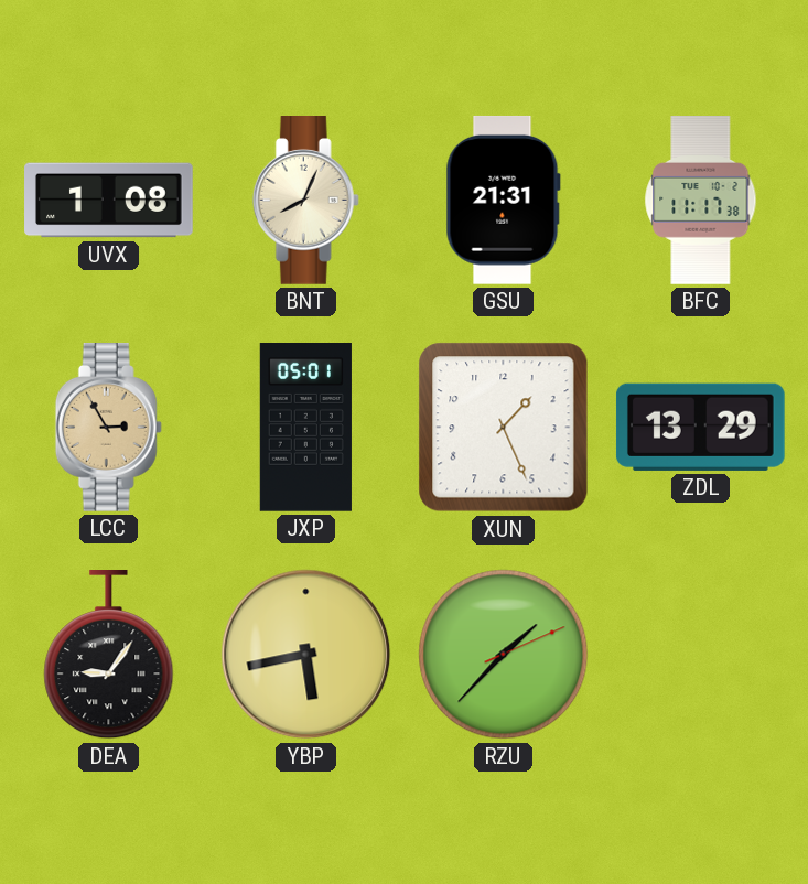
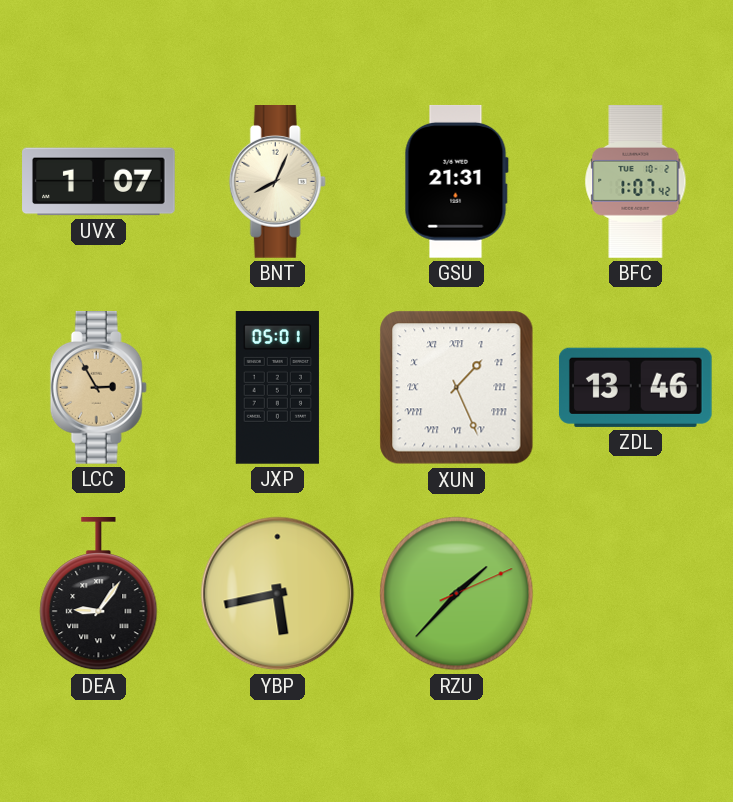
UVX: 1:08 -> 1:07 (99, 182)
BFC: 11:17 -> 1:07 (636, 182)
XUN numerals: Arabic -> Roman (457, 388)
ZDL: 13:29 -> 13:46 (635, 387)
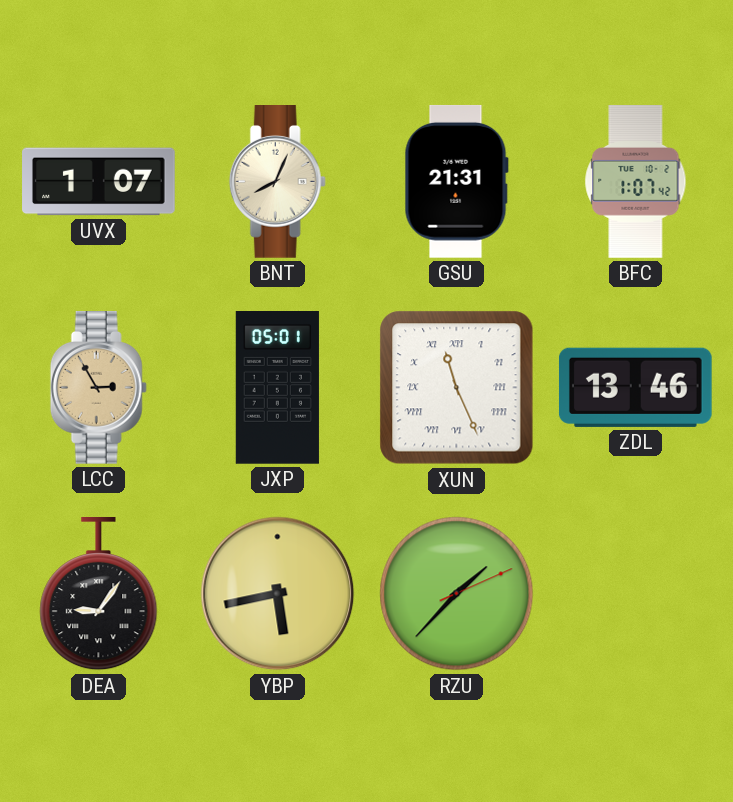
XUN: 1:26 -> 11:26 (457, 388)
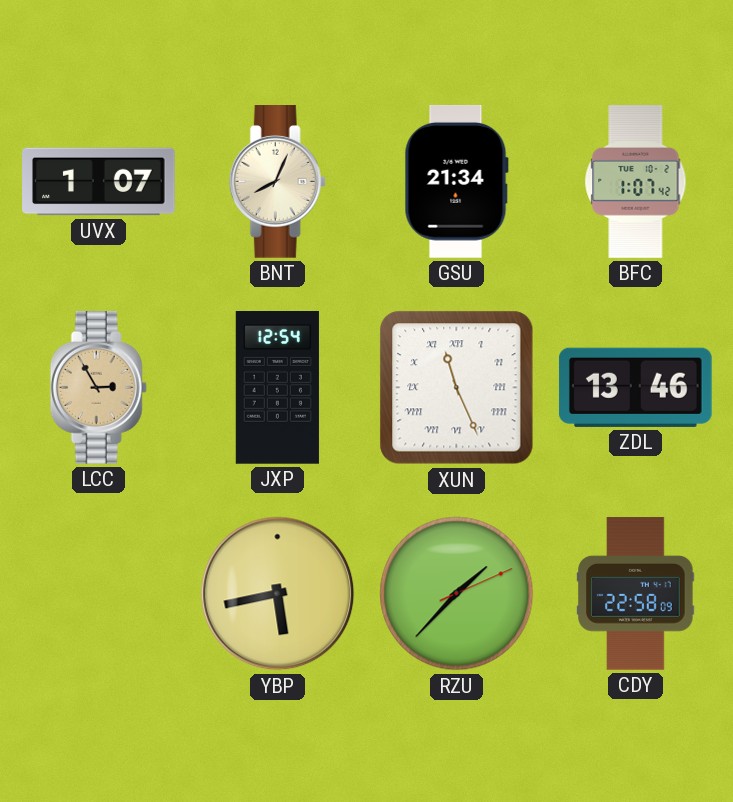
GSU: 21:31 -> 21:34 (456, 181)
JXP: 05:01 -> 12:54 (277, 388)
DEA: 9:06 -> none (99, 595)
CDY: none -> 22:58 (636, 594)
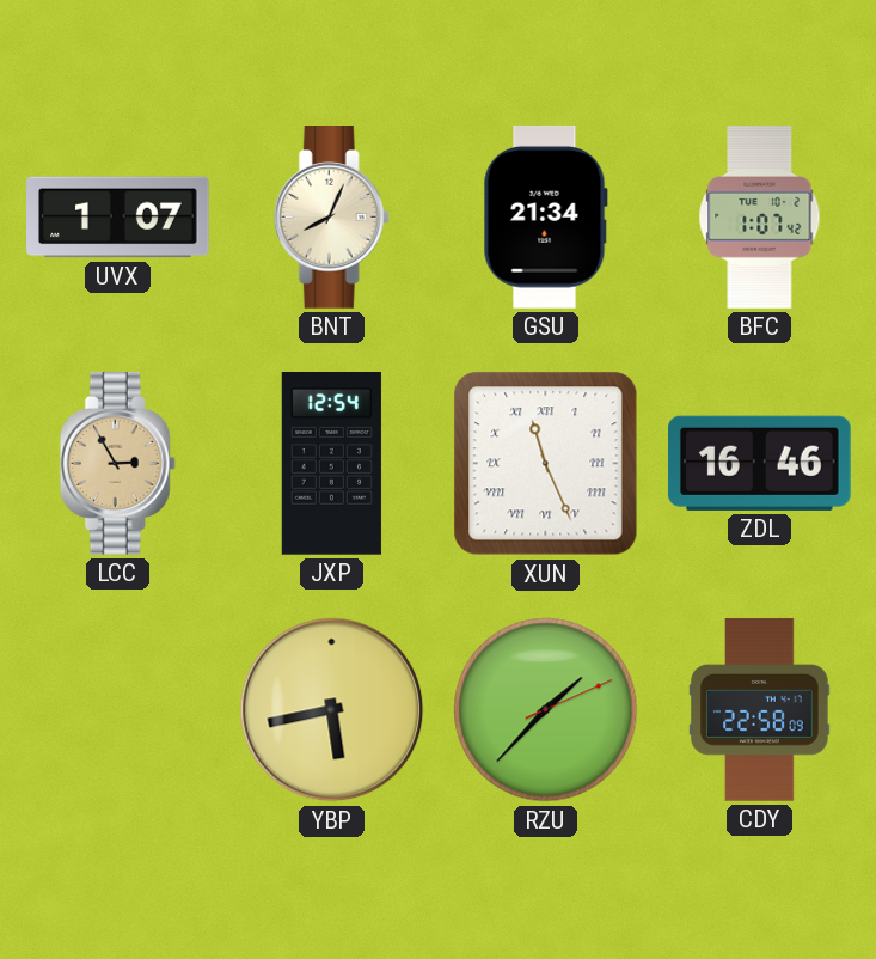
ZDL: 13:46 -> 16:46 (759, 463)
